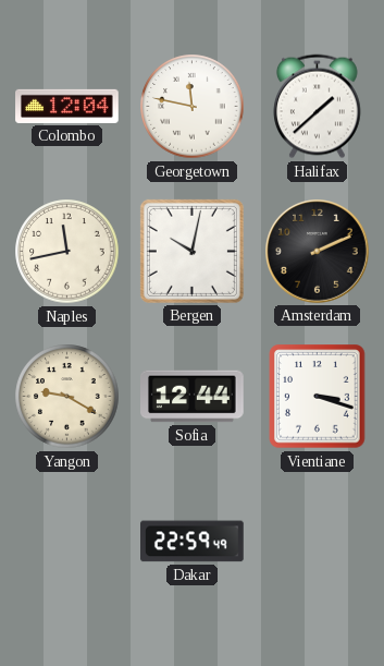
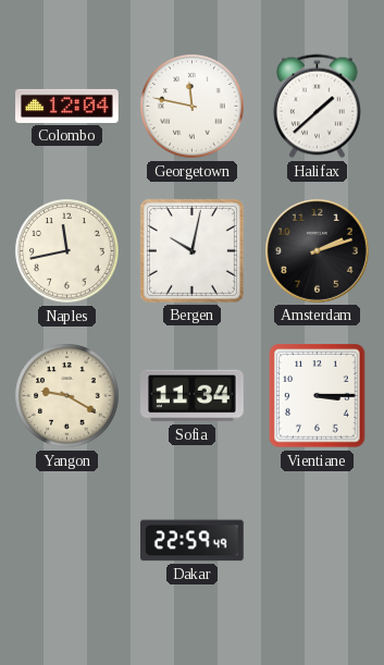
Amsterdam: 2:11 -> 2:12 (318, 251)
Sofia: 12:44 -> 11:34 (193, 396)
Vientiane: 3:18 -> 3:15 (318, 396)
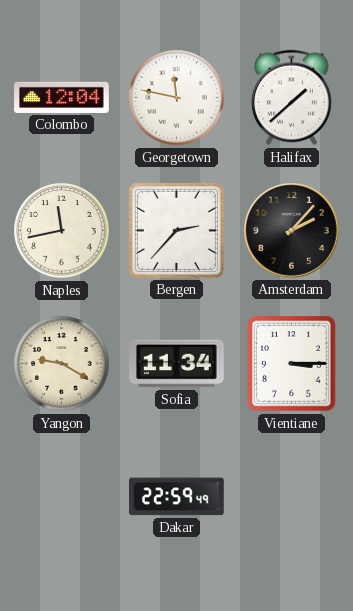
Bergen: 10:02 -> 2:37 (176, 230)
Amsterdam: 2:12 -> 2:07 (292, 231)
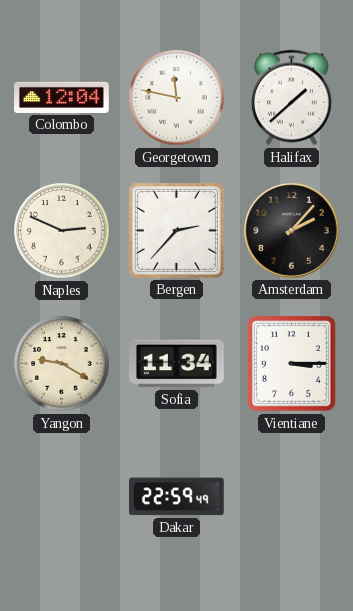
Naples: 11:43 -> 2:49 (62, 231)
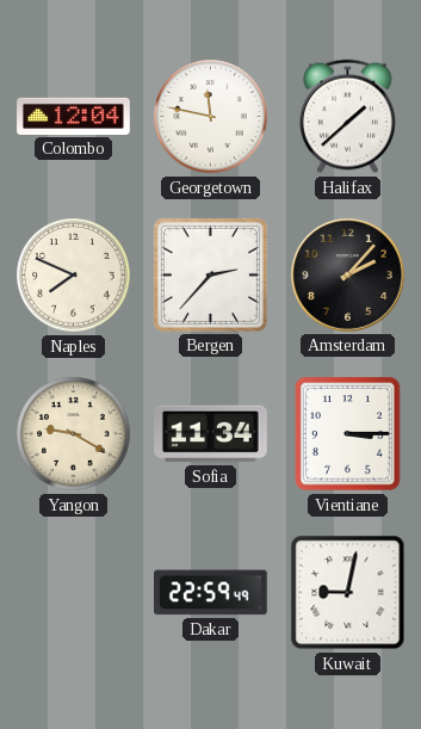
Naples: 2:49 -> 7:49 (74, 276)
Kuwait: none -> 9:02 (348, 593)
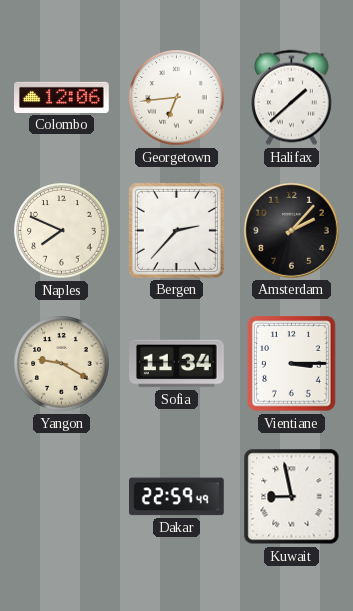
Colombo: 12:04 -> 12:06 (62, 97)
Georgetown: 11:47 -> 6:44 (177, 98)
Kuwait: 9:02 -> 8:58 (292, 497)
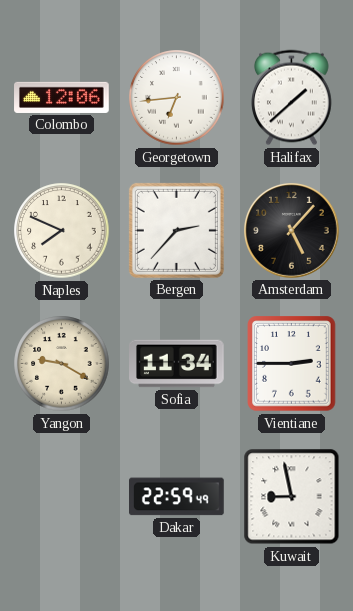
Amsterdam: 2:07 -> 5:07 (292, 231)
Vientiane: 3:15 -> 2:45 (292, 364)
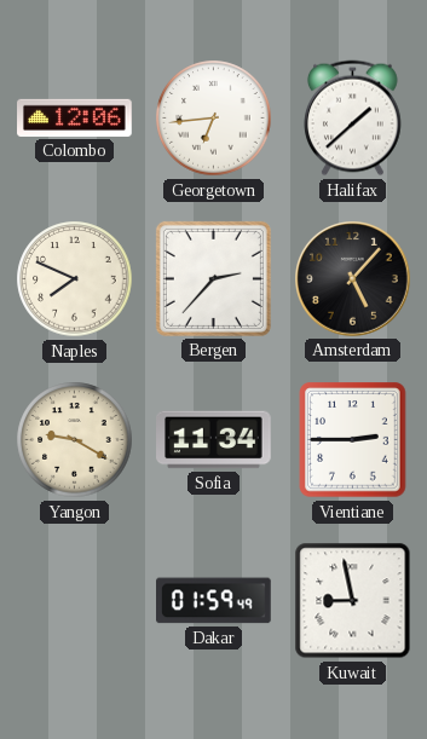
Dakar: 22:59 -> 01:59 (214, 601)
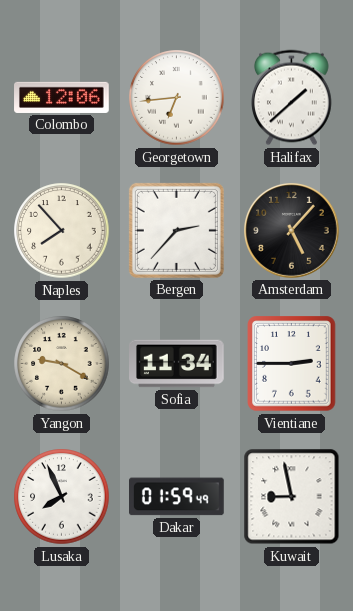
Naples: 7:49 -> 7:53 (62, 231)
Lusaka: none -> 7:56 (62, 497)
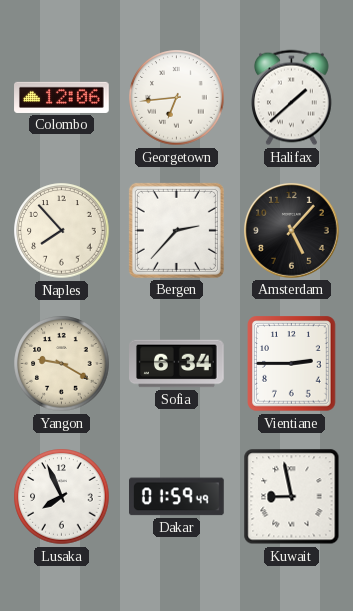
Sofia: 11:34 -> 6:34 (177, 364)
